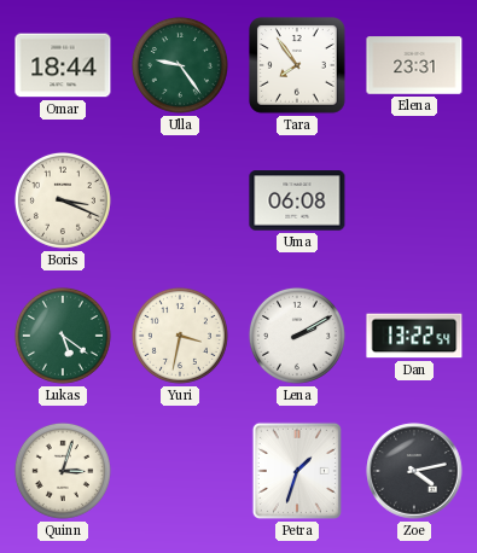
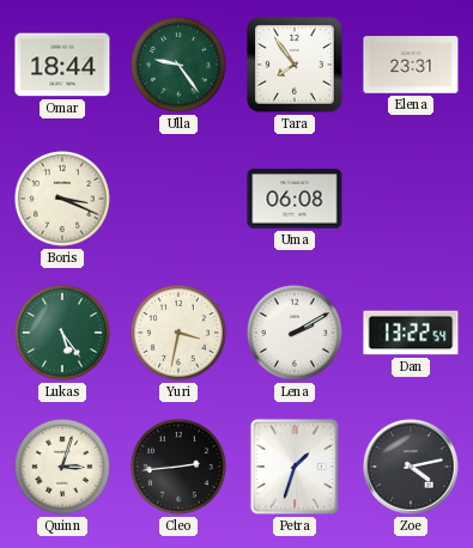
Lukas: 5:21 -> 5:24 (62, 333)
Cleo: none -> 2:44 (178, 467)
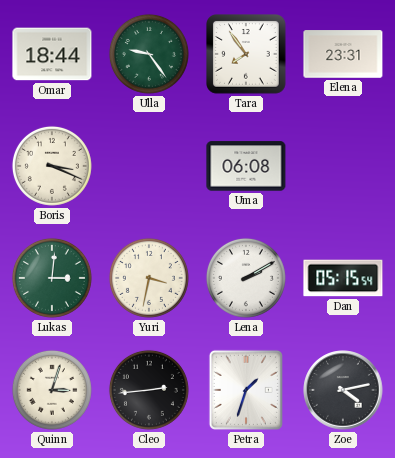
Lukas: 5:24 -> 3:01 (52, 278)
Dan: 13:22 -> 05:15 (343, 278)
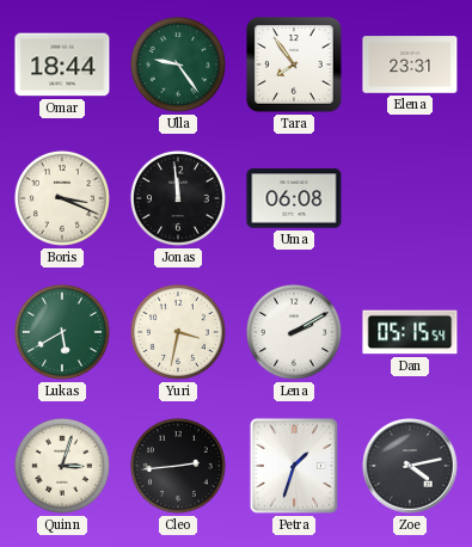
Jonas: none -> 11:59 (178, 198)
Lukas: 3:01 -> 5:40 (62, 332)
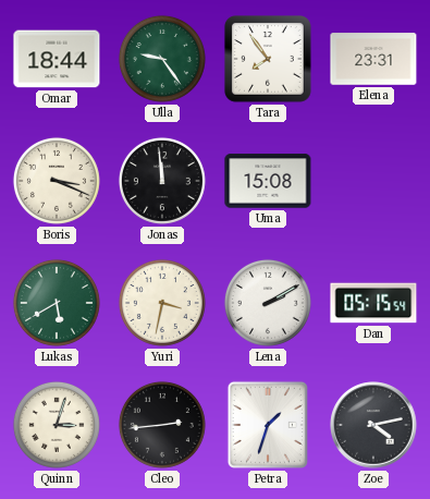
Uma: 06:08 -> 15:08 (268, 181)
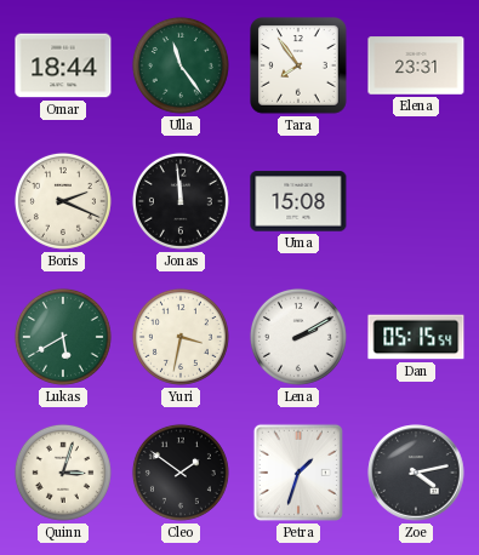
Ulla: 9:24 -> 11:24 (181, 65)
Boris: 3:19 -> 2:19 (63, 201)
Cleo: 2:44 -> 1:51 (181, 473)
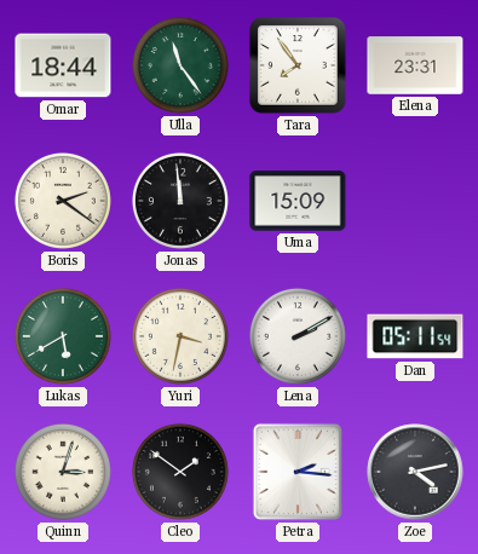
Boris: 2:19 -> 2:21 (63, 201)
Uma: 15:08 -> 15:09 (298, 201)
Dan: 05:15 -> 05:11 (415, 336)
Petra: 1:33 -> 2:16 (298, 472)
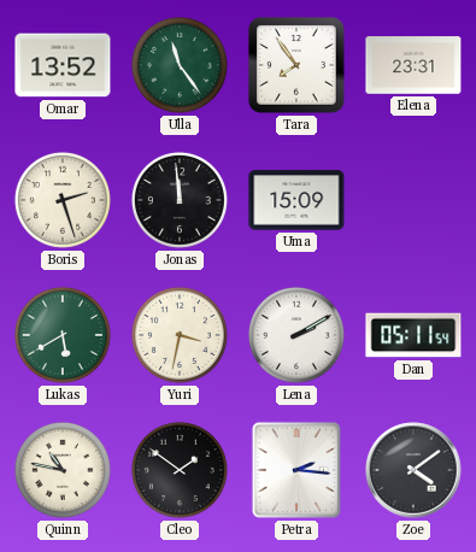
Omar: 18:44 -> 13:52 (63, 65)
Boris: 2:21 -> 2:27 (63, 200)
Quinn: 3:03 -> 10:47 (63, 470)
Zoe: 4:13 -> 4:09 (413, 470)
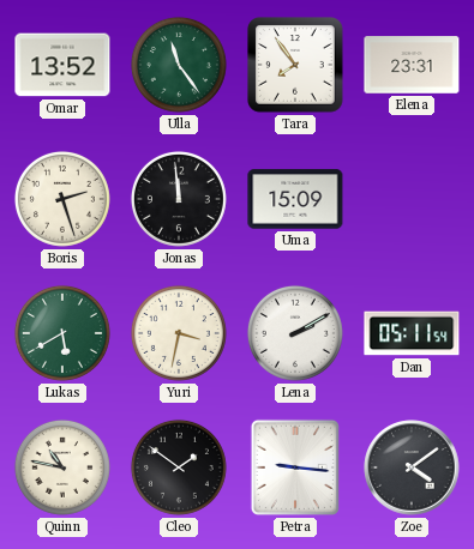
Petra: 2:16 -> 9:16 (295, 467)
